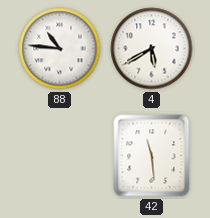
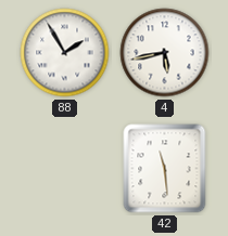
88: 10:46 -> 1:55 (65, 53)
4: 5:40 -> 5:43 (165, 53)
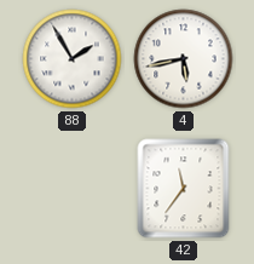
42: 11:29 -> 11:36 (184, 189)
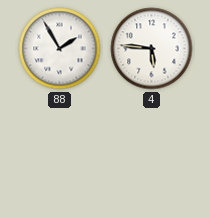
4: 5:43 -> 5:46 (152, 49)
42: 11:36 -> none (184, 189)
